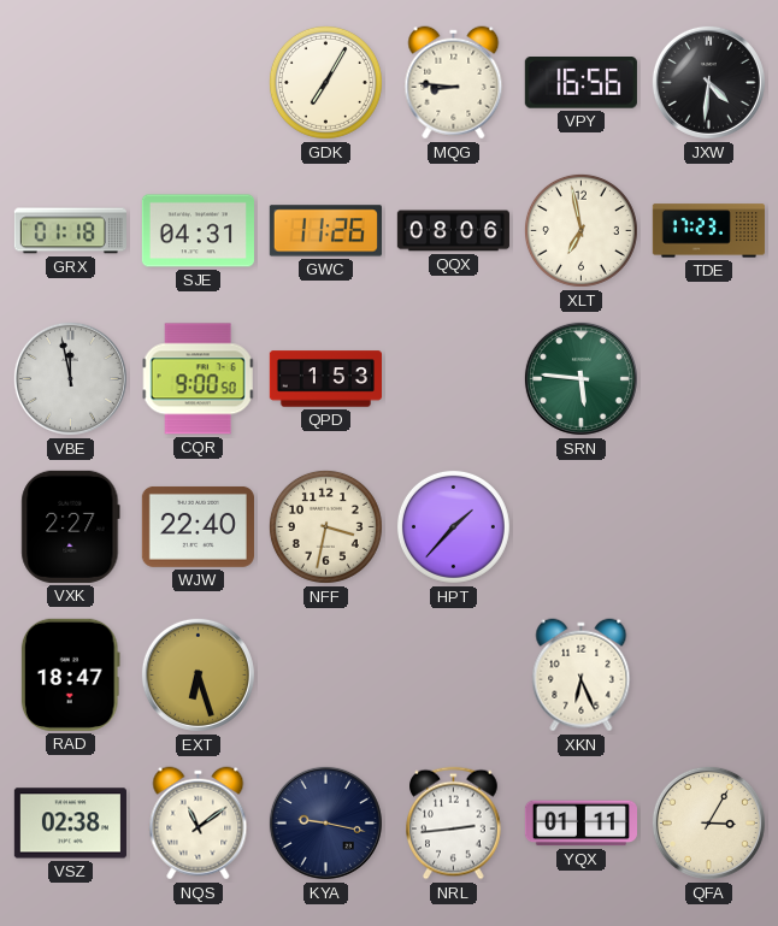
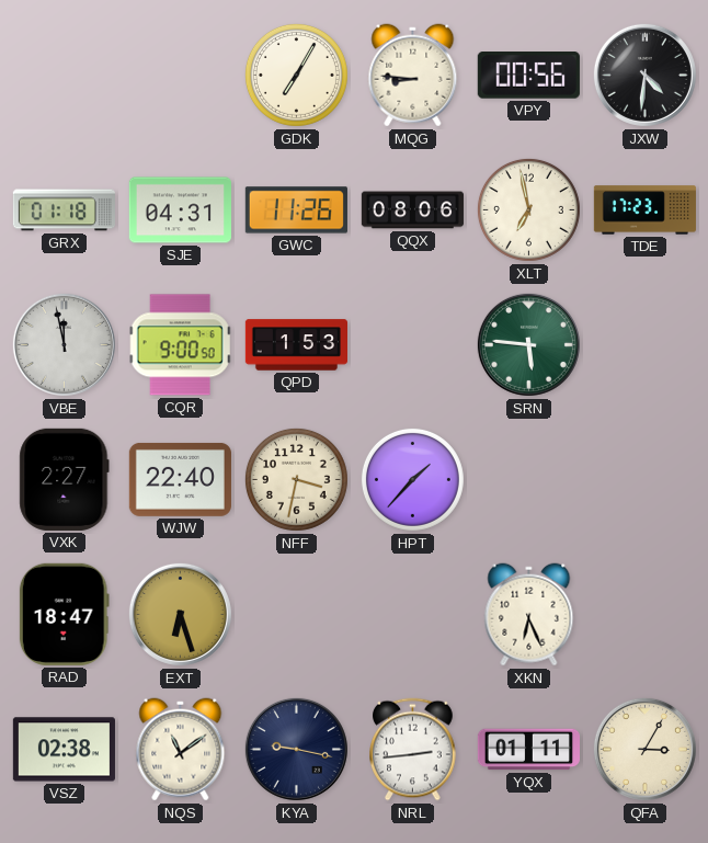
VPY: 16:56 -> 00:56 (528, 76)
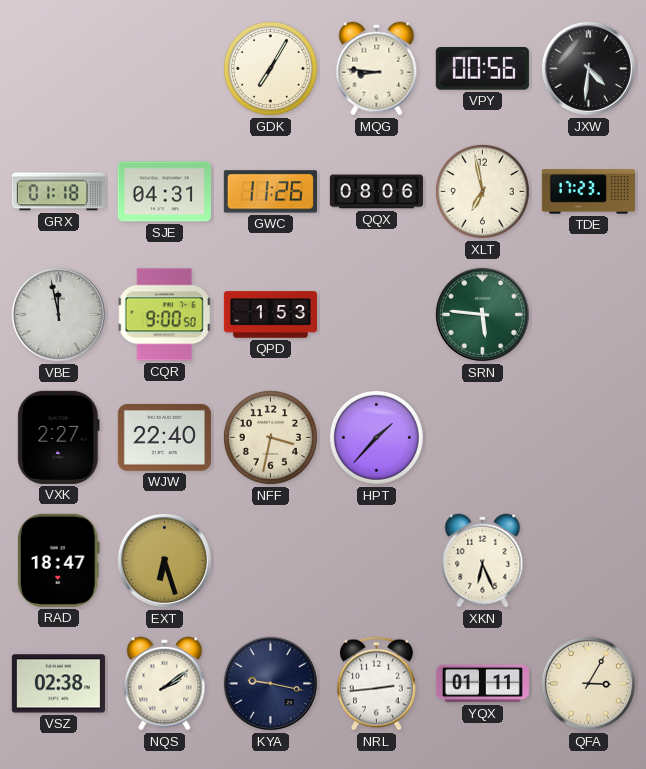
NQS: 11:09 -> 2:09 (165, 684)
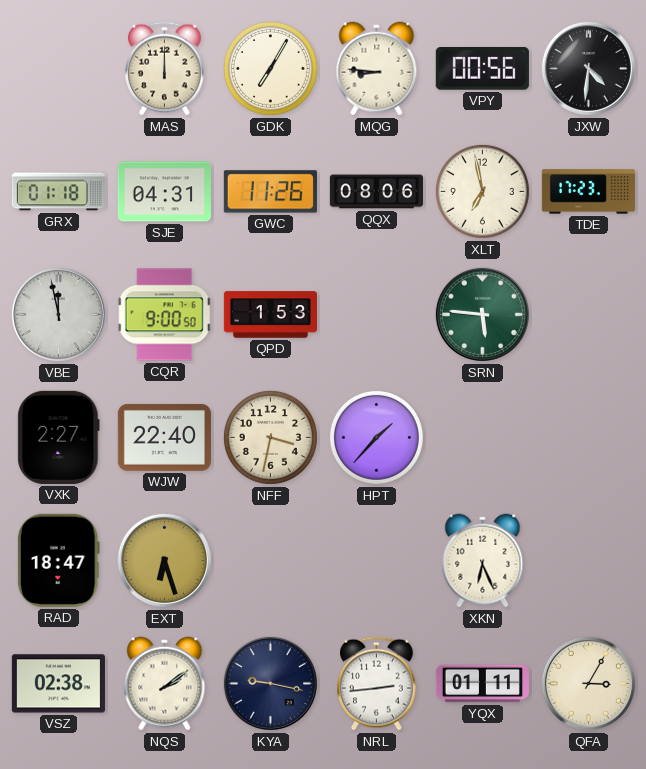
MAS: none -> 12:00 (165, 69)
